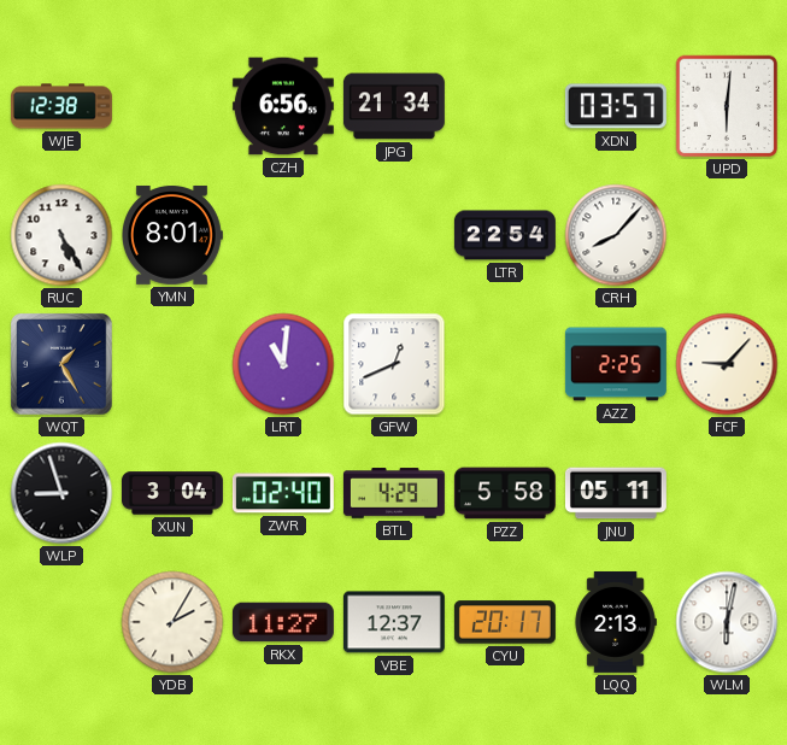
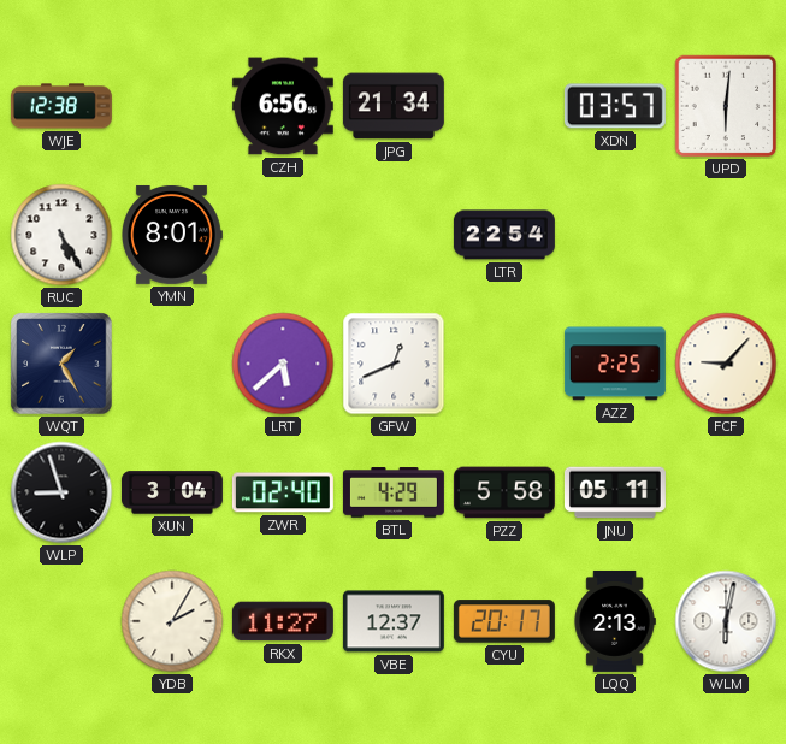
CRH: 8:07 -> none (616, 235)
LRT: 11:01 -> 5:38 (283, 364)
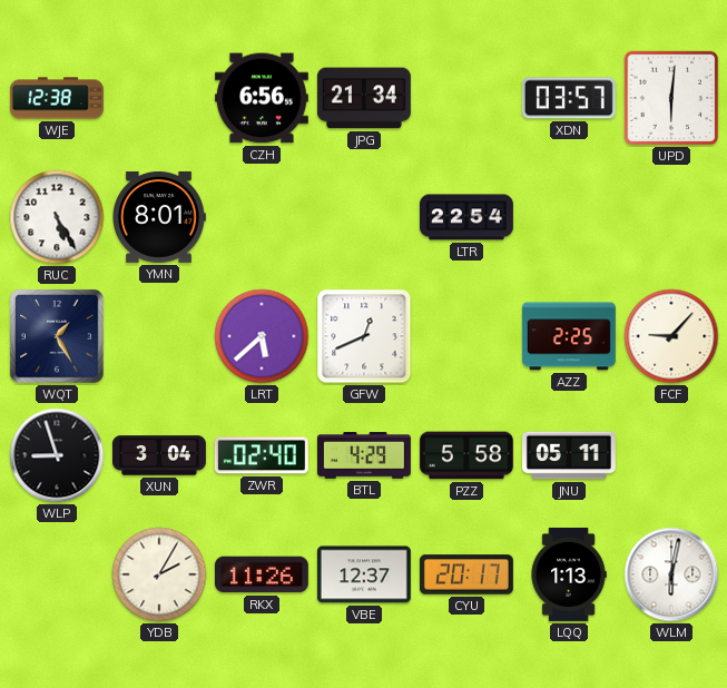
RKX: 11:27 -> 11:26 (262, 574)
LQQ: 2:13 -> 1:13 (569, 574)
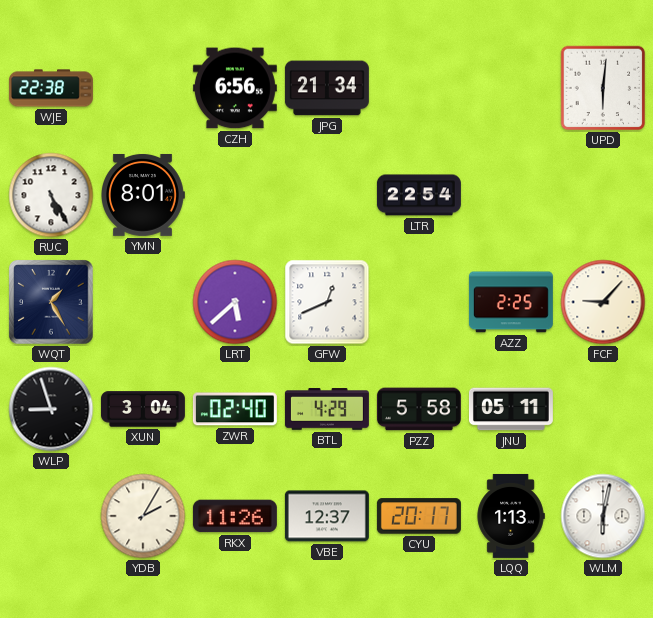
WJE: 12:38 -> 22:38 (51, 88)
XDN: 03:57 -> none (569, 98)
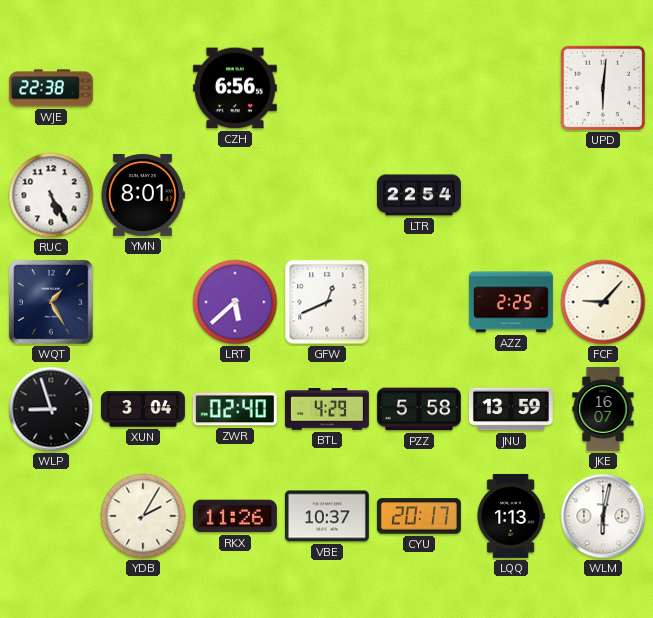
JPG: 21:34 -> none (327, 88)
JNU: 05:11 -> 13:59 (511, 409)
JKE: none -> 16:07 (603, 409)
VBE: 12:37 -> 10:37 (327, 516)
